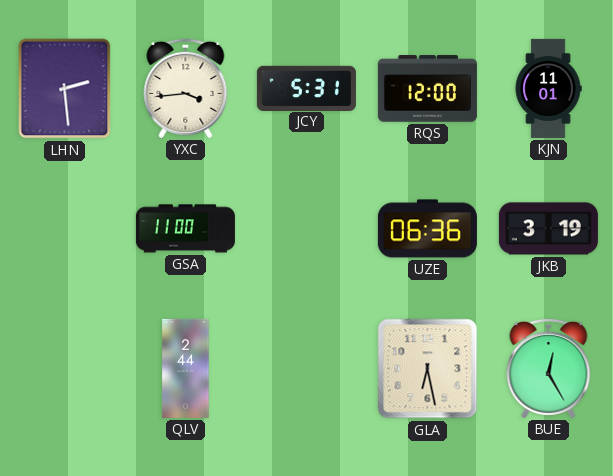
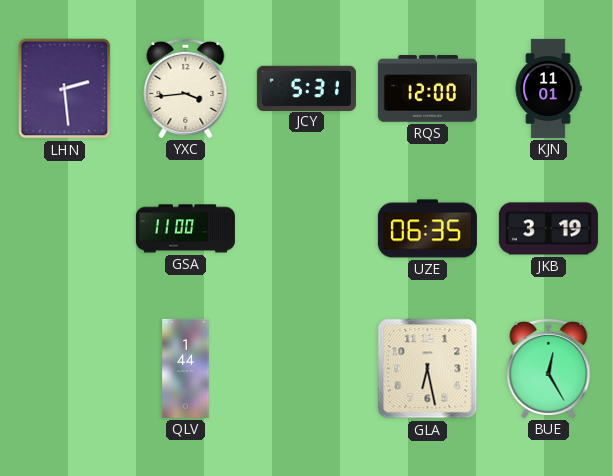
UZE: 06:36 -> 06:35 (427, 229)
QLV: 2:44 -> 1:44 (186, 368)
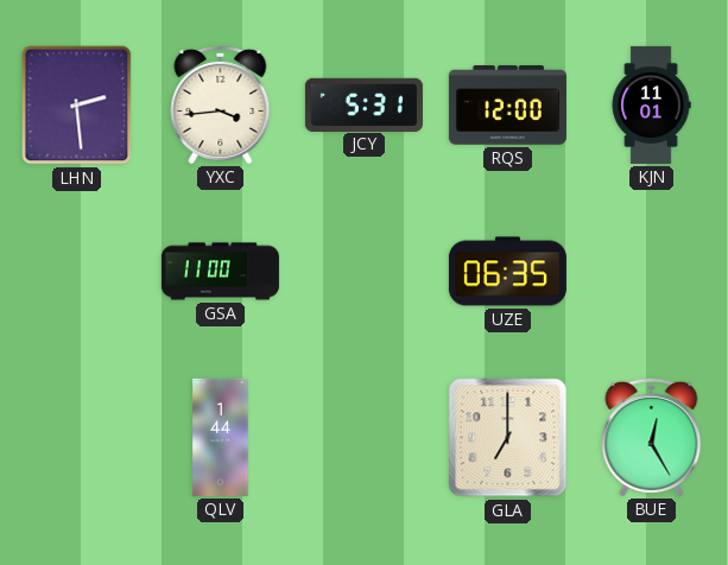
JKB: 3:19 -> none (548, 229)
GLA: 6:28 -> 7:00 (508, 438)
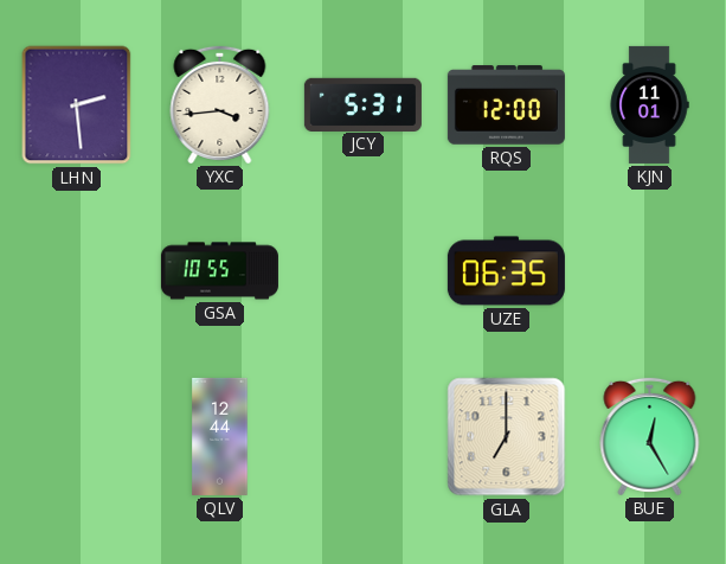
GSA: 11:00 -> 10:55 (219, 271)
QLV: 1:44 -> 12:44 (220, 436)
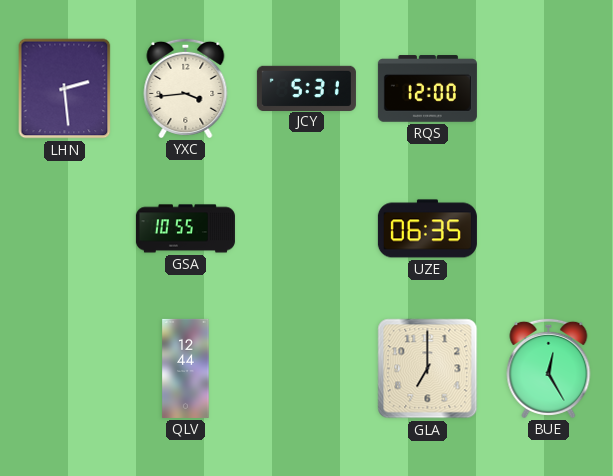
KJN: 11:01 -> none (649, 104)
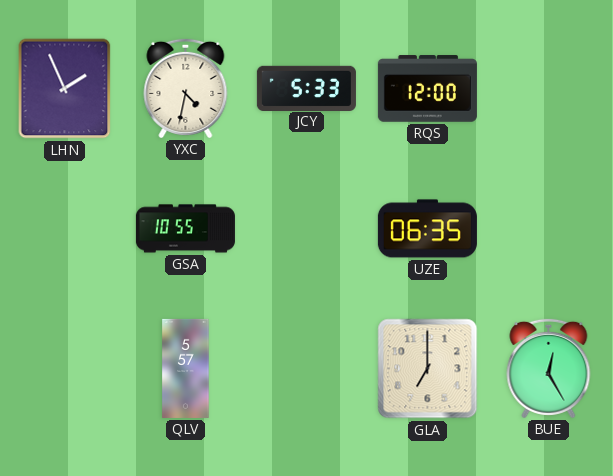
LHN: 2:29 -> 1:56 (65, 89)
YXC: 3:44 -> 4:32 (186, 88)
JCY: 5:31 -> 5:33 (306, 88)
QLV: 12:44 -> 5:57 (186, 368)
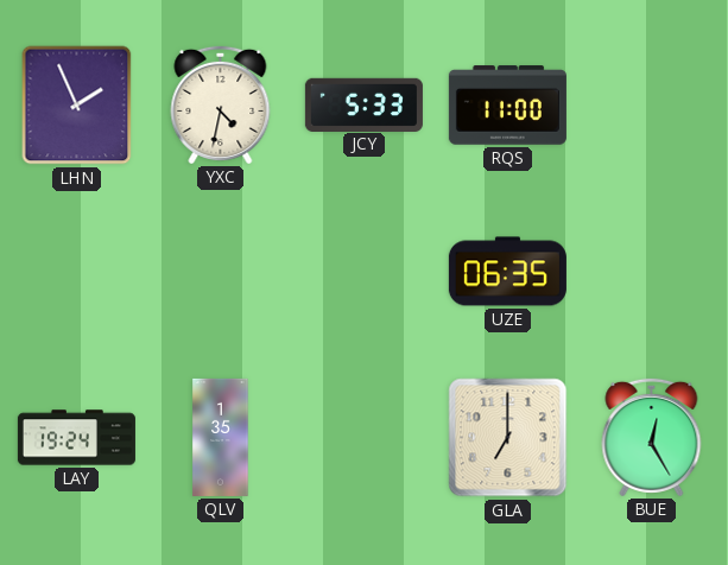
RQS: 12:00 -> 11:00 (507, 106)
GSA: 10:55 -> none (185, 229)
LAY: none -> 19:24 (76, 438)
QLV: 5:57 -> 1:35 (221, 437)
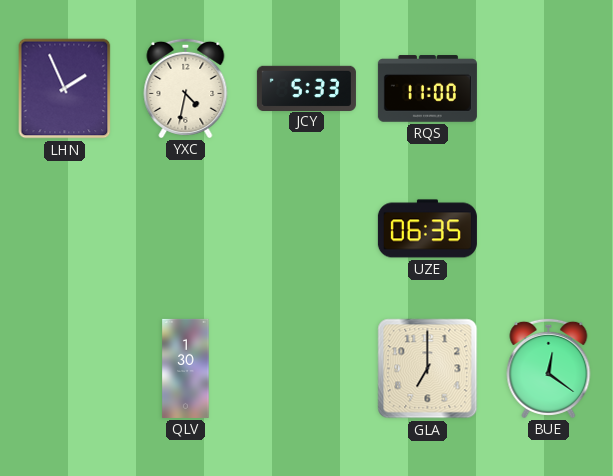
LAY: 19:24 -> none (76, 438)
QLV: 1:35 -> 1:30 (186, 368)
BUE: 12:25 -> 12:21 (549, 368)
